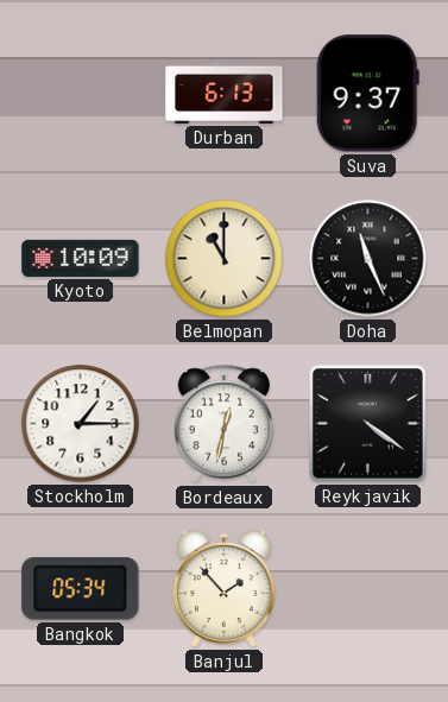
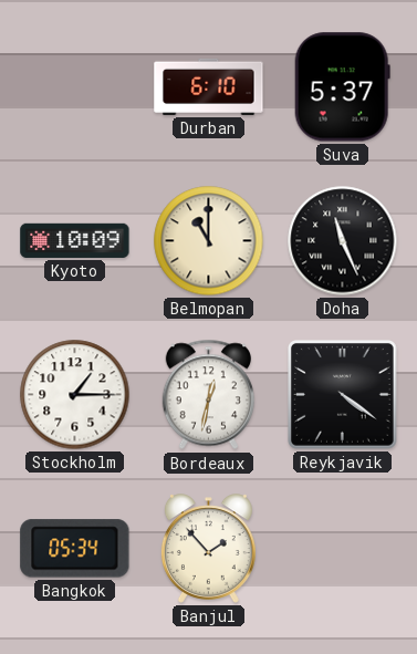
Durban: 6:13 -> 6:10 (209, 86)
Suva: 9:37 -> 5:37 (342, 87)
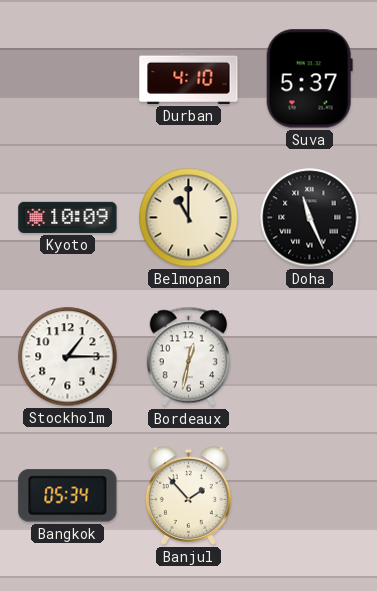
Durban: 6:10 -> 4:10 (189, 78)
Reykjavik: 4:21 -> none (343, 395)
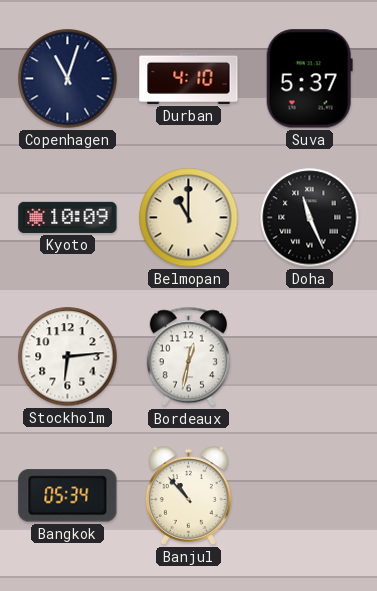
Copenhagen: none -> 11:03 (68, 79)
Stockholm: 1:15 -> 6:14 (68, 357)
Banjul: 1:53 -> 10:53 (188, 496)
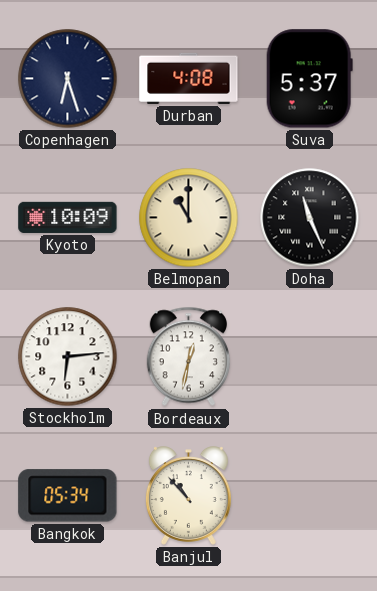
Copenhagen: 11:03 -> 6:27 (68, 79)
Durban: 4:10 -> 4:08 (189, 78)
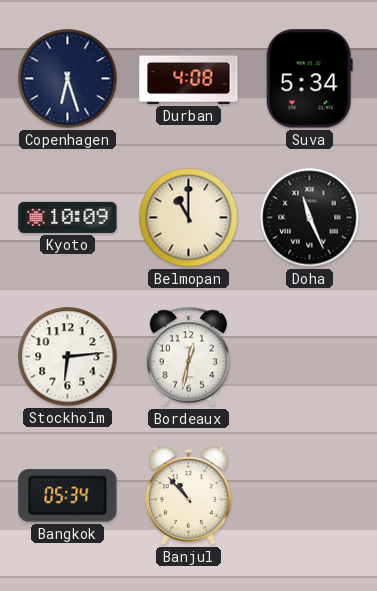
Suva: 5:37 -> 5:34 (309, 79)
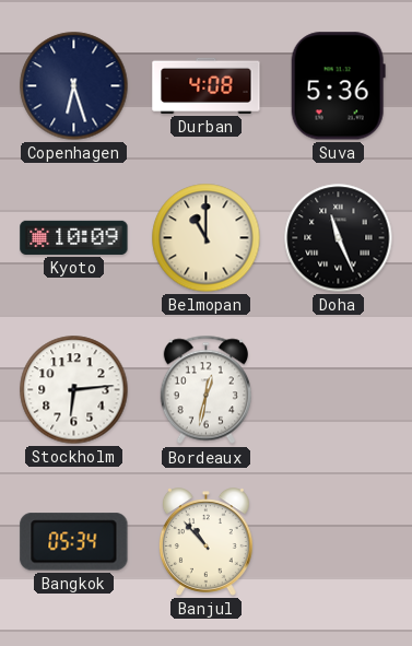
Suva: 5:34 -> 5:36 (338, 86)
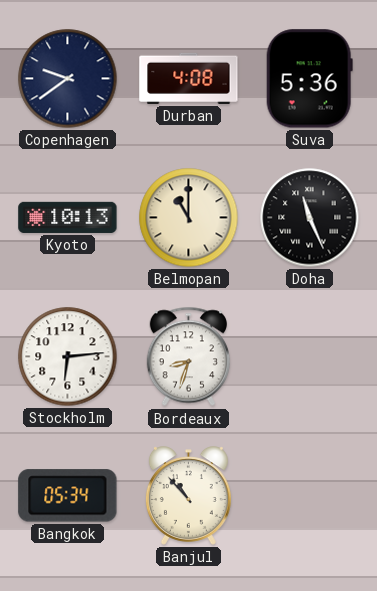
Copenhagen: 6:27 -> 9:39 (68, 79)
Kyoto: 10:09 -> 10:13 (68, 217)
Bordeaux: 12:32 -> 8:33 (188, 357)
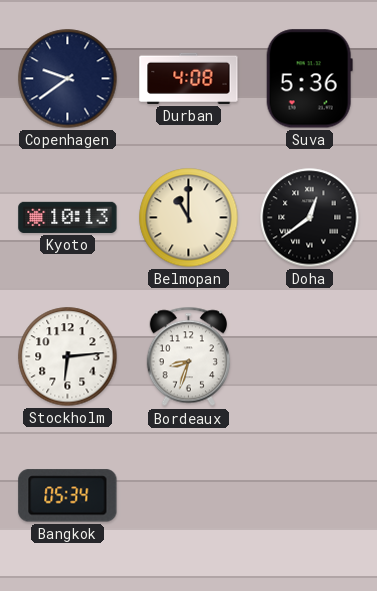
Doha: 11:26 -> 12:39 (310, 218)
Banjul: 10:53 -> none (188, 496)
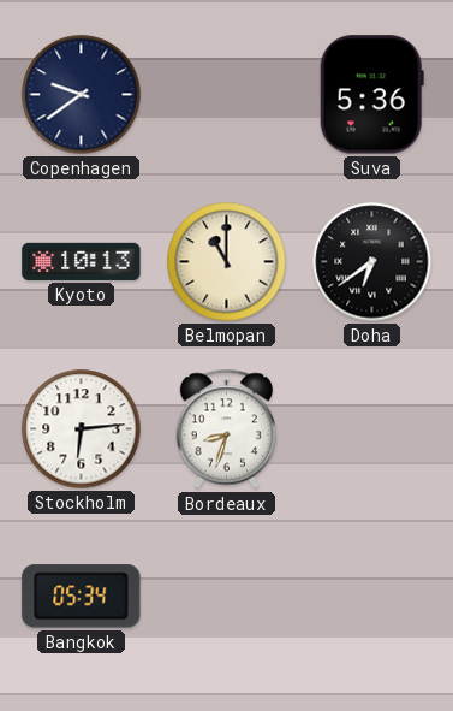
Durban: 4:08 -> none (189, 78)
Doha: 12:39 -> 6:39 (372, 262)
